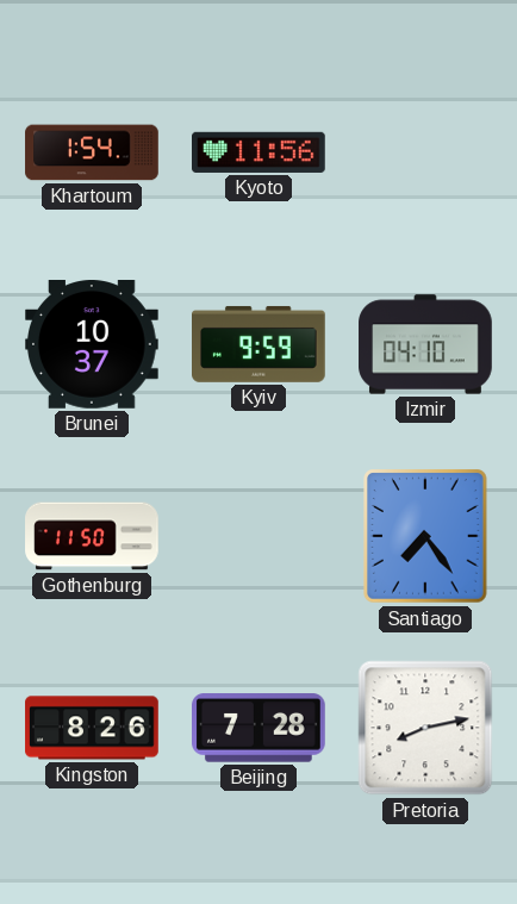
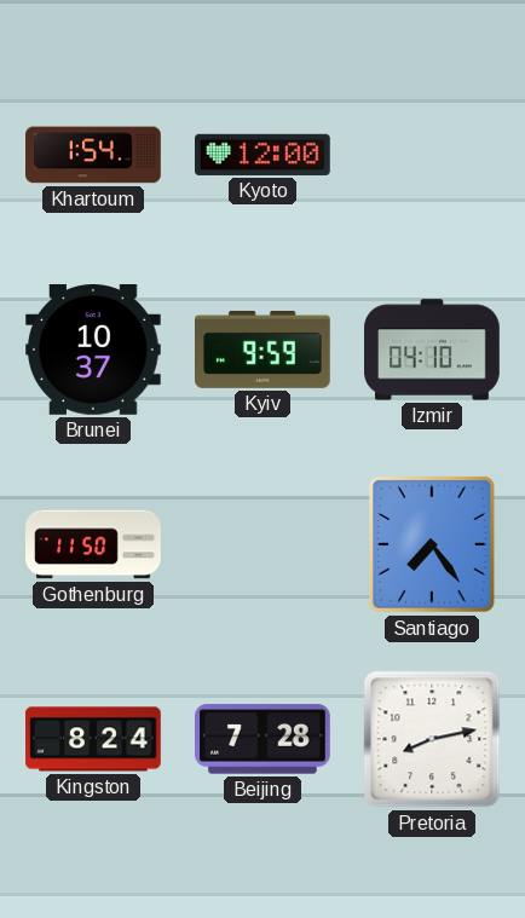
Kyoto: 11:56 -> 12:00 (264, 155)
Kingston: 8:26 -> 8:24 (93, 739)
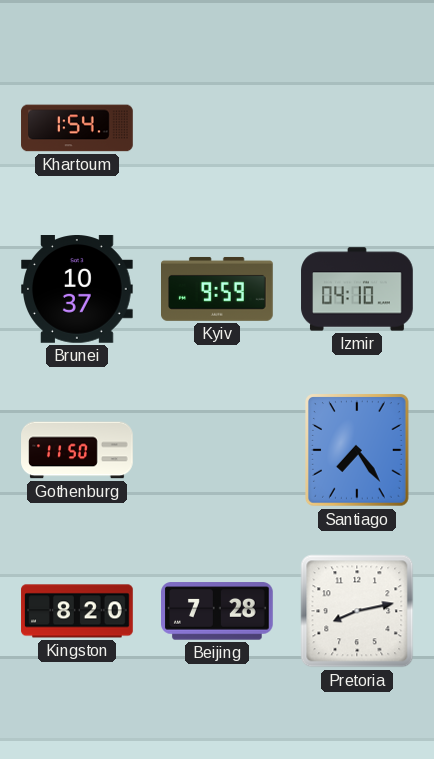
Kyoto: 12:00 -> none (264, 155)
Kingston: 8:24 -> 8:20 (77, 611)
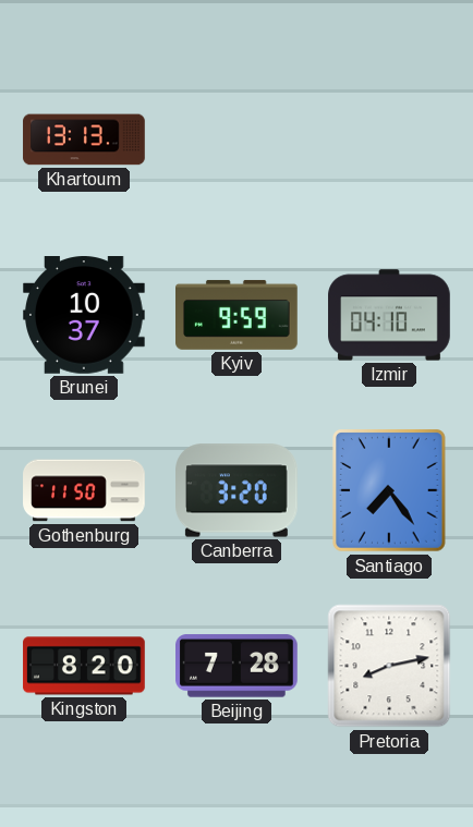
Khartoum: 1:54 -> 13:13 (84, 139)
Canberra: none -> 3:20 (238, 490)
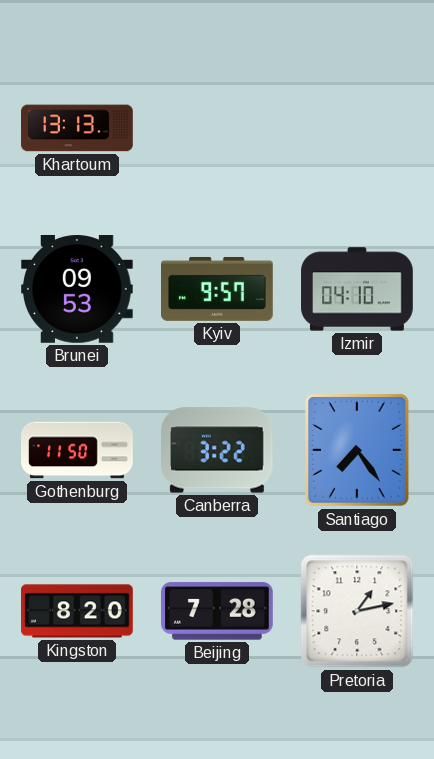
Brunei: 10:37 -> 09:53 (78, 290)
Kyiv: 9:59 -> 9:57 (218, 289)
Canberra: 3:20 -> 3:22 (218, 450)
Pretoria: 8:13 -> 1:13 (357, 611)
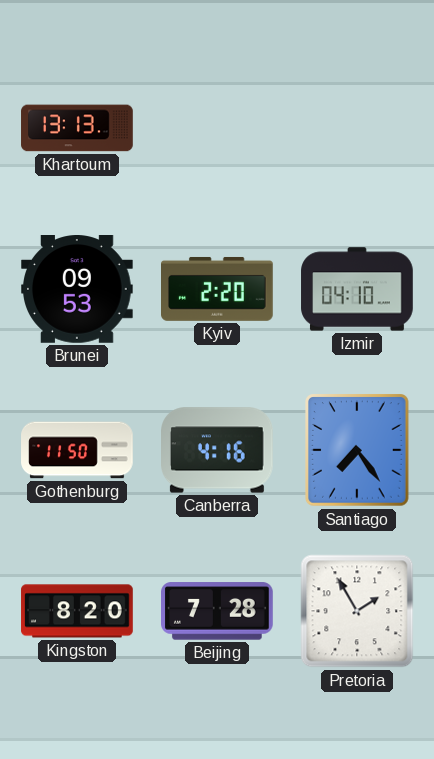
Kyiv: 9:57 -> 2:20 (218, 289)
Canberra: 3:22 -> 4:16 (218, 450)
Pretoria: 1:13 -> 1:55 (357, 611)
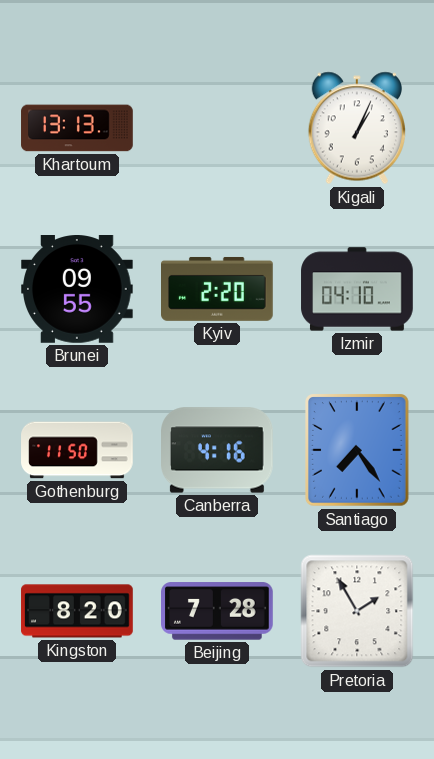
Kigali: none -> 1:04 (357, 128)
Brunei: 09:53 -> 09:55 (78, 290)
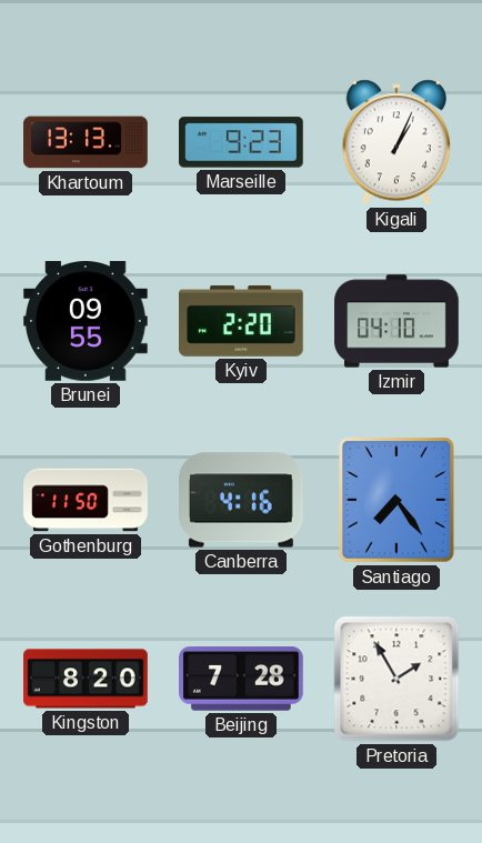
Marseille: none -> 9:23 (242, 142)
